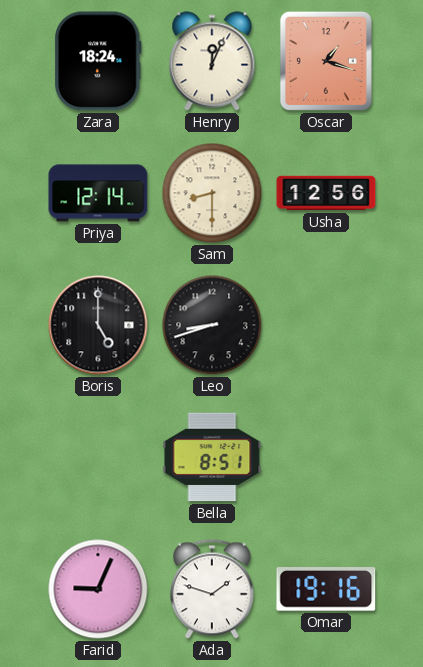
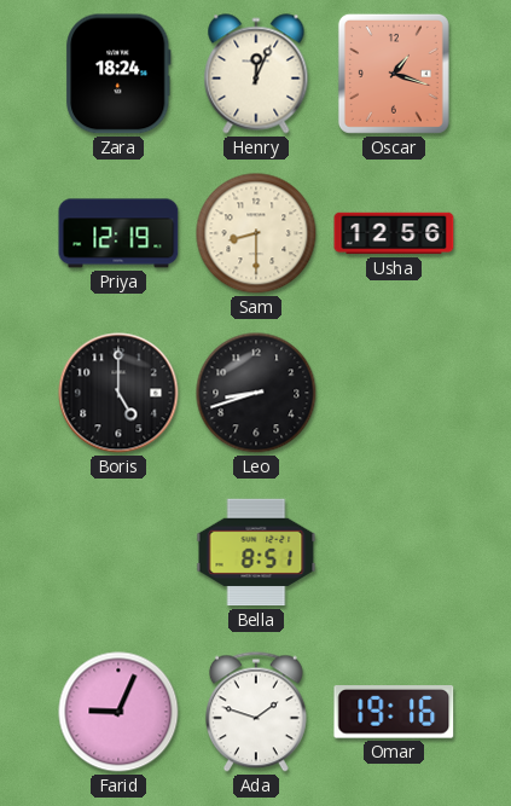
Priya: 12:14 -> 12:19 (118, 233)
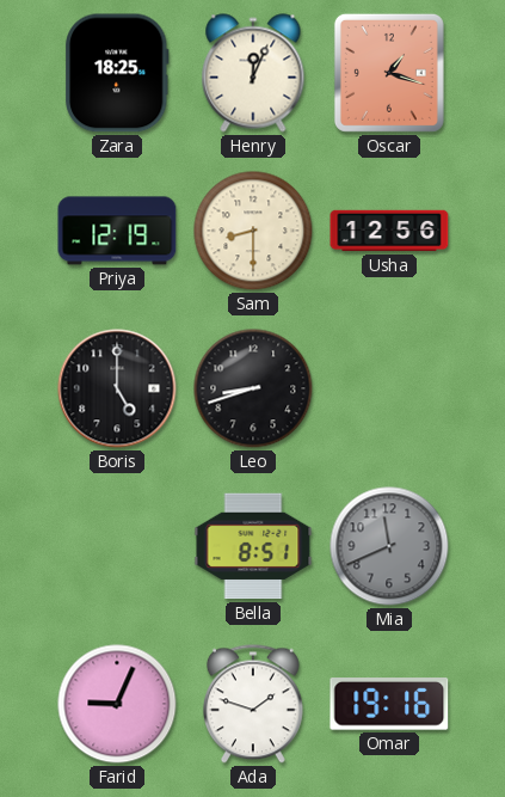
Zara: 18:24 -> 18:25 (117, 73)
Mia: none -> 11:41 (389, 546)
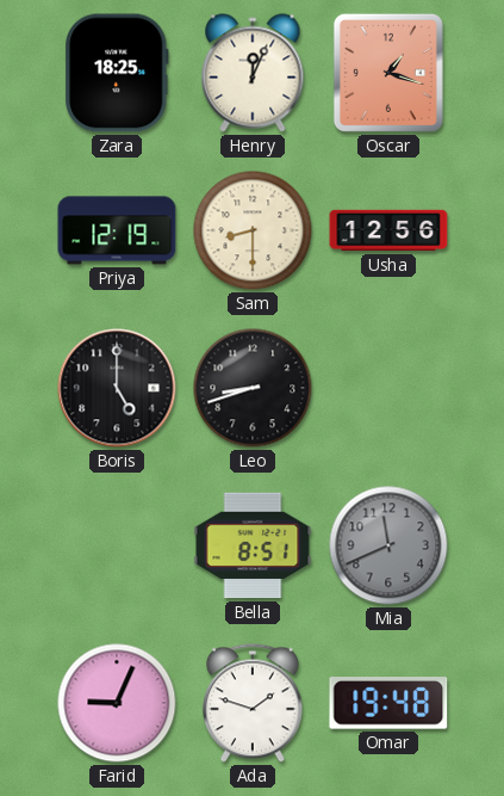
Omar: 19:16 -> 19:48 (388, 704)
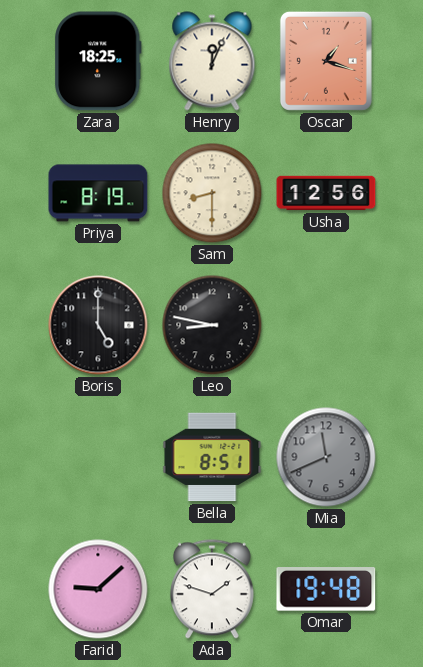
Priya: 12:19 -> 8:19 (98, 193)
Leo: 8:42 -> 8:47 (212, 325)
Farid: 9:04 -> 9:08 (98, 589)
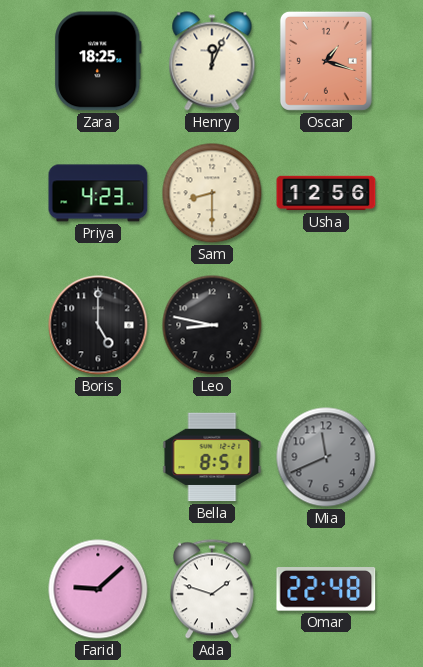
Priya: 8:19 -> 4:23 (98, 193)
Omar: 19:48 -> 22:48 (326, 590)
